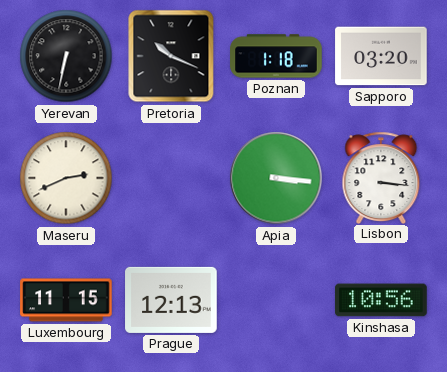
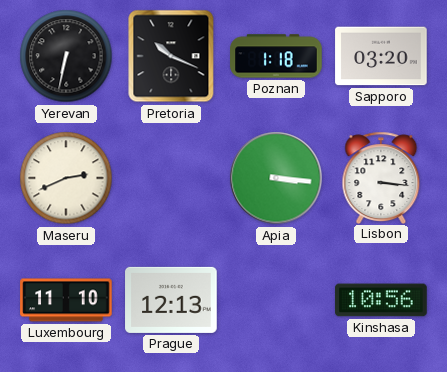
Luxembourg: 11:15 -> 11:10 (66, 300)
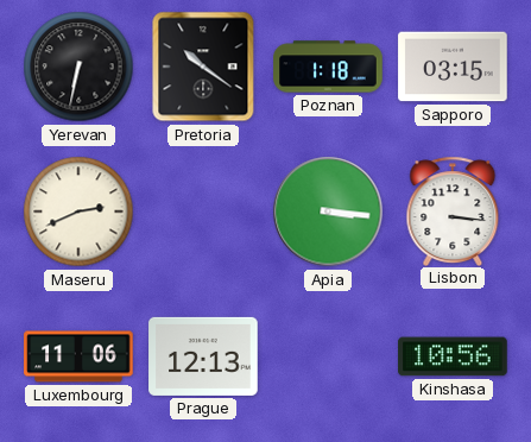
Pretoria: 10:19 -> 10:21 (203, 67)
Sapporo: 03:20 -> 03:15 (453, 67)
Luxembourg: 11:10 -> 11:06 (78, 356)
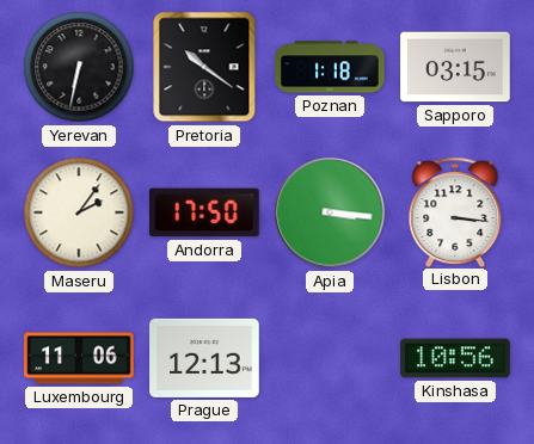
Maseru: 2:41 -> 2:06 (79, 212)
Andorra: none -> 17:50 (205, 212)
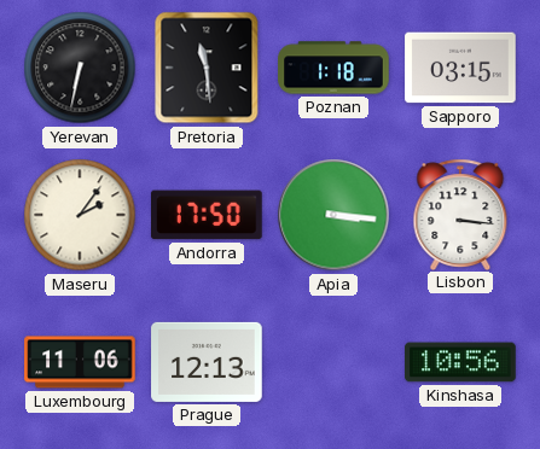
Pretoria: 10:21 -> 11:29 (207, 68)
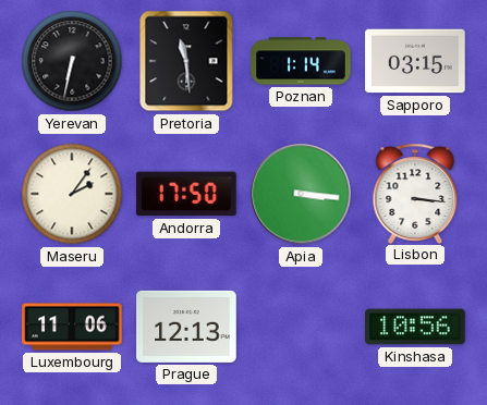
Poznan: 1:18 -> 1:14 (301, 61)
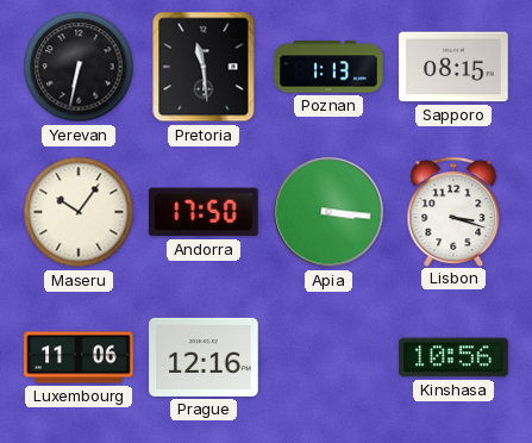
Poznan: 1:14 -> 1:13 (328, 67)
Sapporo: 03:15 -> 08:15 (453, 67)
Maseru: 2:06 -> 10:06 (79, 212)
Lisbon: 3:16 -> 3:18 (453, 211)
Prague: 12:13 -> 12:16 (204, 357)
